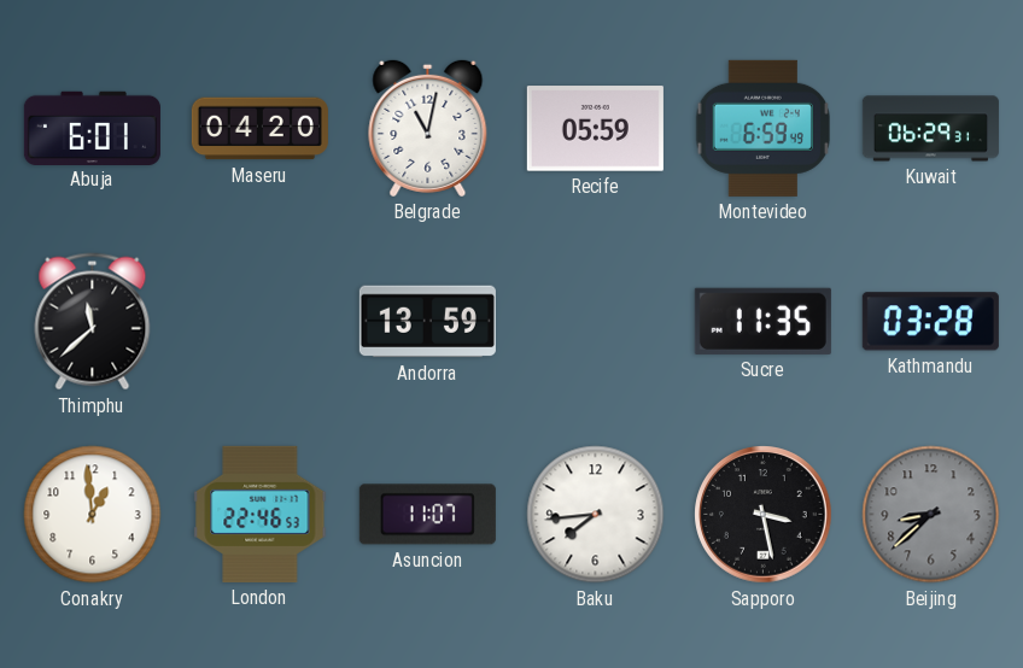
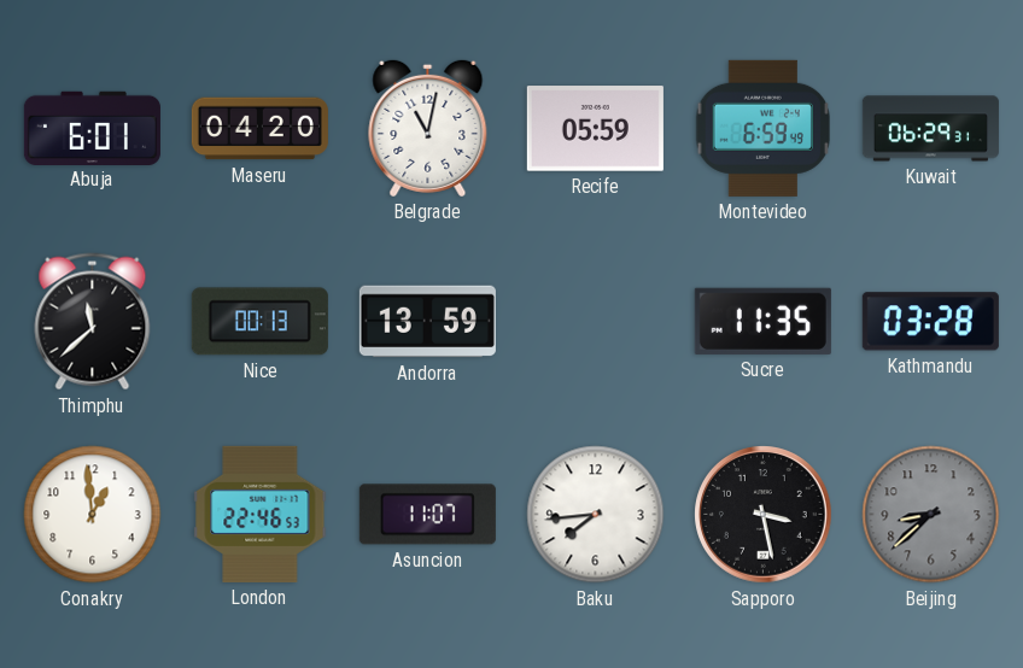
Nice: none -> 00:13 (259, 322)
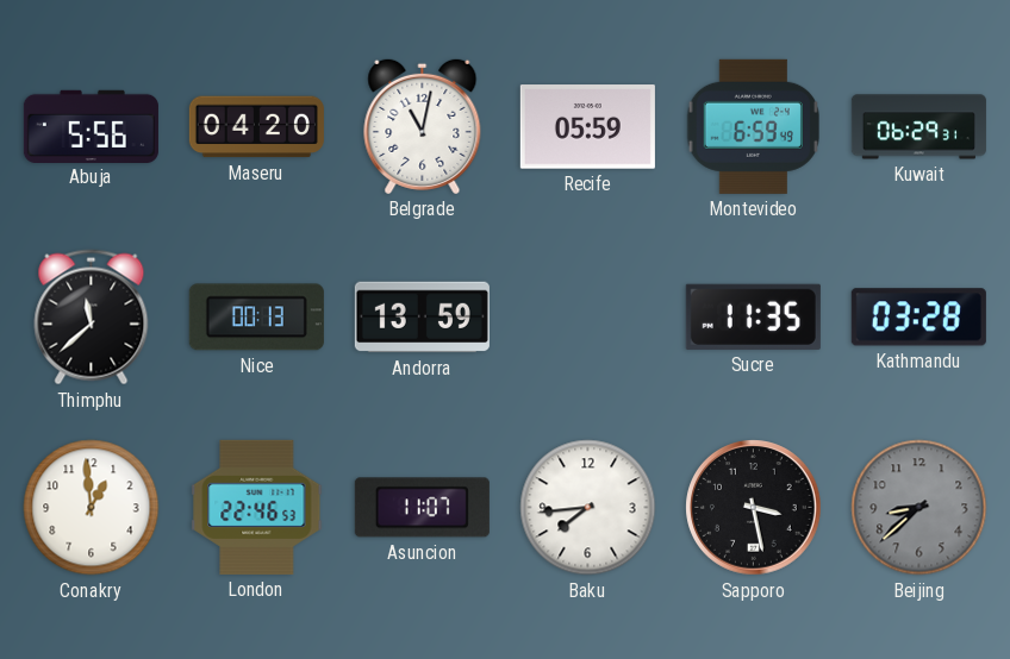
Abuja: 6:01 -> 5:56 (91, 126)
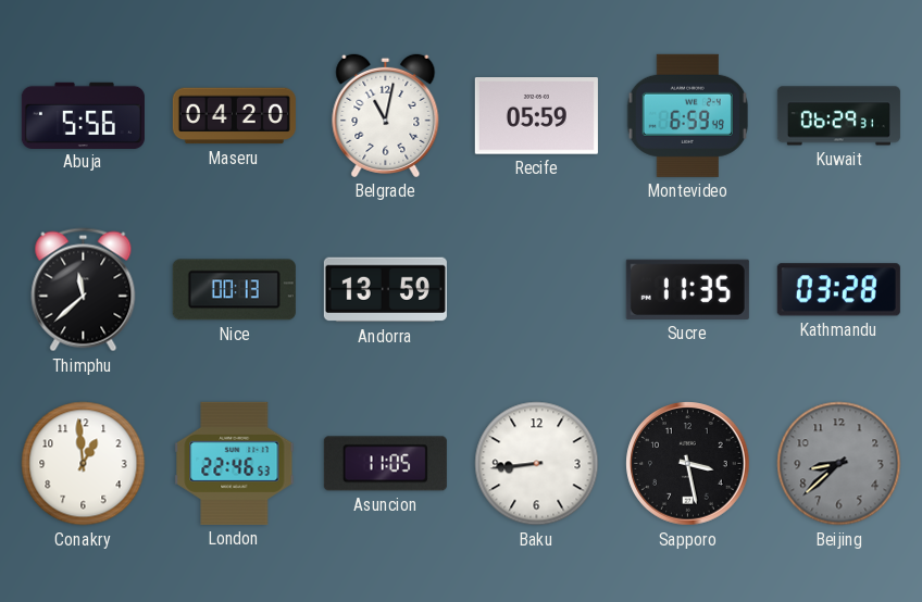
Asuncion: 11:07 -> 11:05 (385, 464)
Baku: 7:44 -> 8:44 (537, 464)
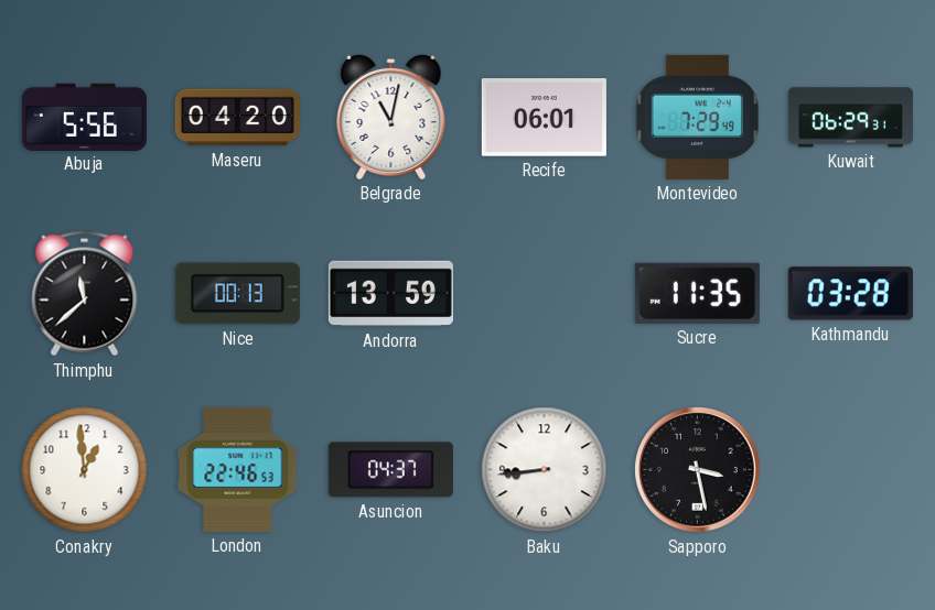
Recife: 05:59 -> 06:01 (544, 118)
Montevideo: 6:59 -> 7:29 (697, 117)
Asuncion: 11:05 -> 04:37 (390, 470)
Beijing: 8:38 -> none (839, 464)
